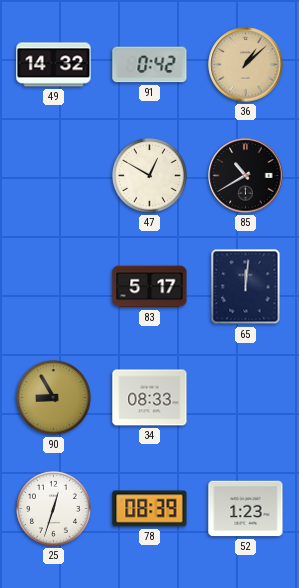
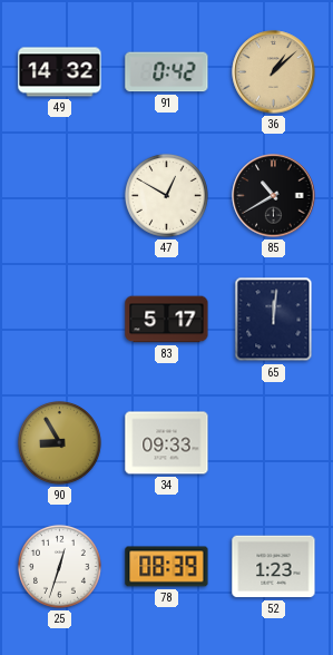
34: 08:33 -> 09:33 (167, 443)
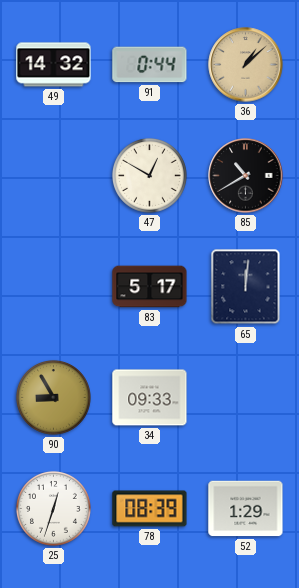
91: 0:42 -> 0:44 (150, 65)
52: 1:23 -> 1:29 (246, 509)
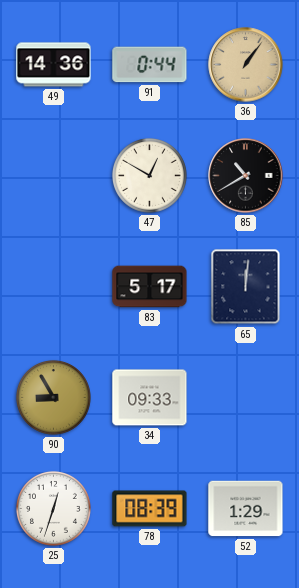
49: 14:32 -> 14:36 (54, 65)
36: 1:08 -> 1:06 (246, 65)
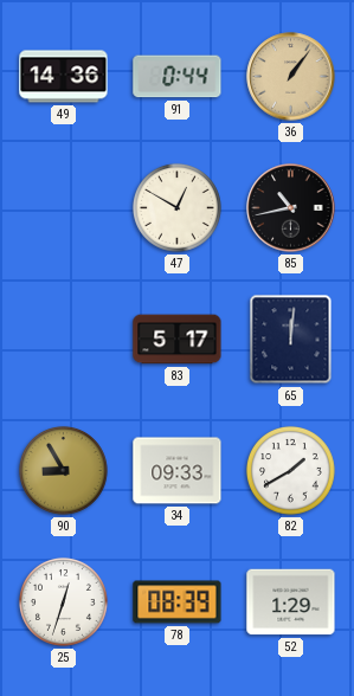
85: 10:40 -> 10:43 (291, 208)
82: none -> 1:40 (290, 470)
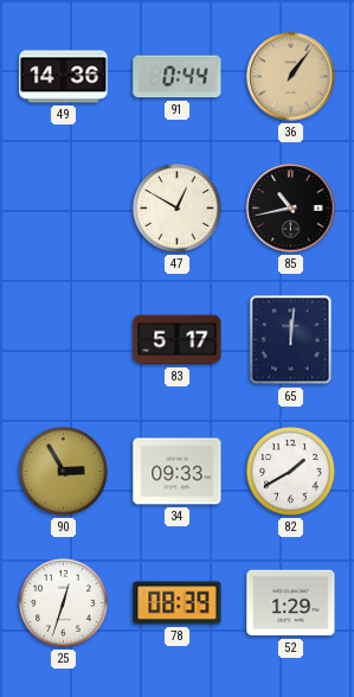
90: 8:55 -> 2:55 (63, 471)
